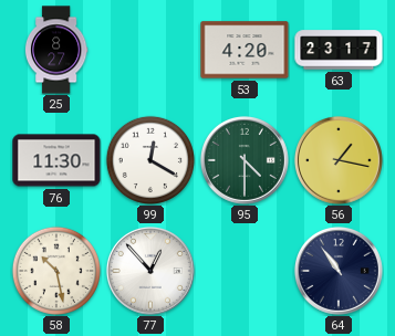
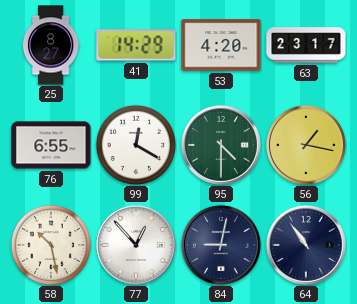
41: none -> 14:29 (136, 45)
76: 11:30 -> 6:55 (51, 145)
84: none -> 9:02 (221, 245)
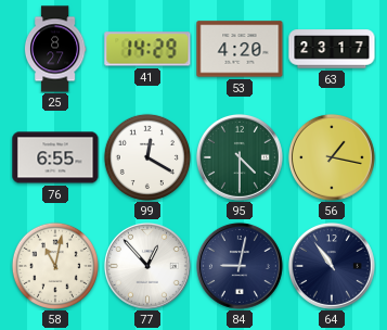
58: 10:28 -> 11:02 (55, 266)
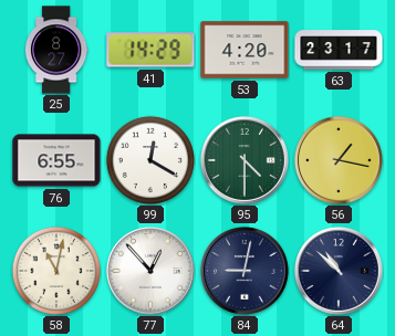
64: 10:54 -> 10:52 (339, 271)
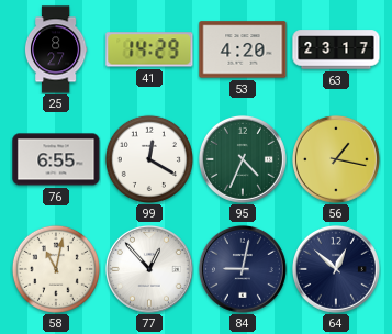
95: 4:30 -> 4:34 (243, 159)
64: 10:52 -> 12:52 (336, 269)
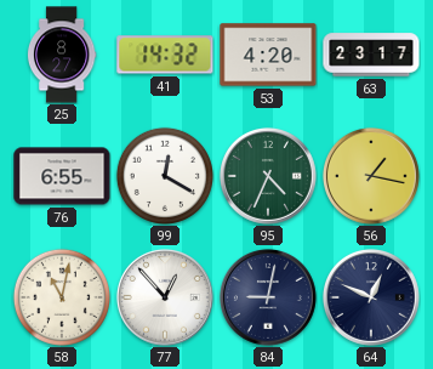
41: 14:29 -> 14:32 (165, 55)
64: 12:52 -> 12:49 (371, 297)
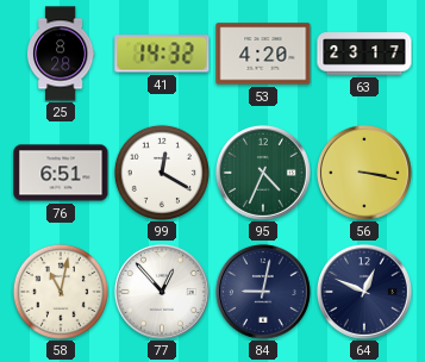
25: 8:27 -> 8:28 (61, 54)
76: 6:55 -> 6:51 (61, 173)
56: 1:17 -> 3:17 (364, 173)
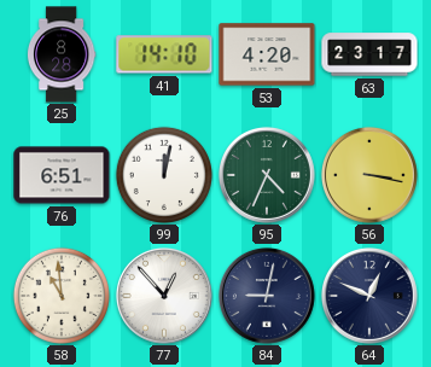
41: 14:32 -> 14:10 (164, 54)
99: 12:20 -> 12:02 (164, 175)
58: 11:02 -> 10:59 (62, 296)
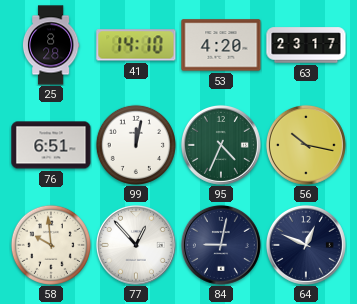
56: 3:17 -> 10:17 (306, 145)
58: 10:59 -> 9:59 (51, 245)
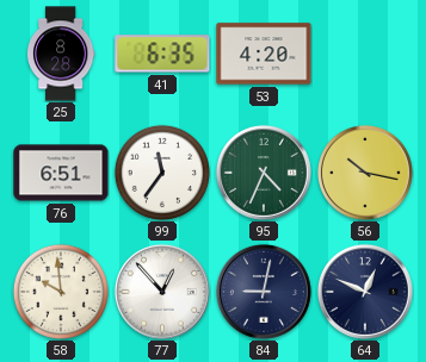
41: 14:10 -> 6:35 (162, 54)
63: 23:17 -> none (306, 45)
99: 12:02 -> 11:36 (162, 173)
